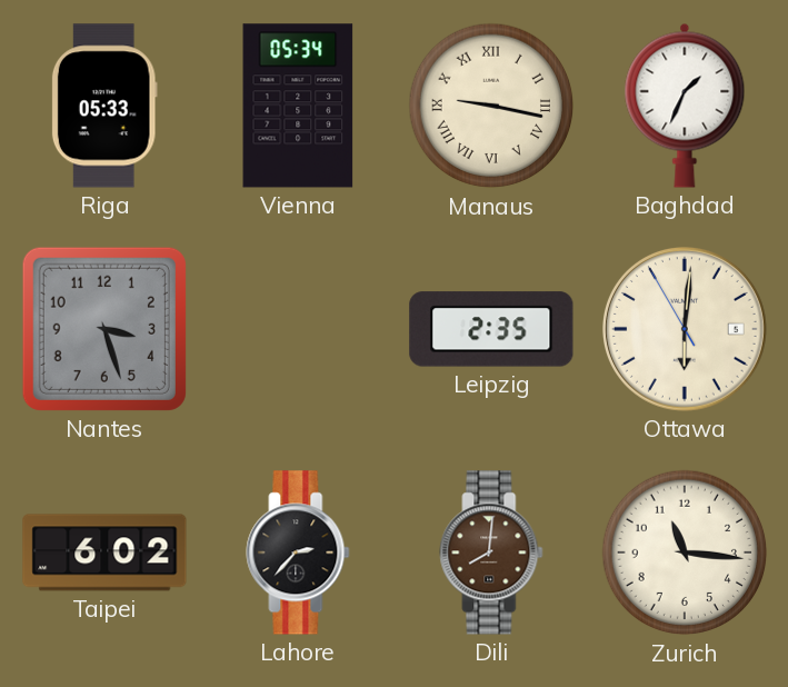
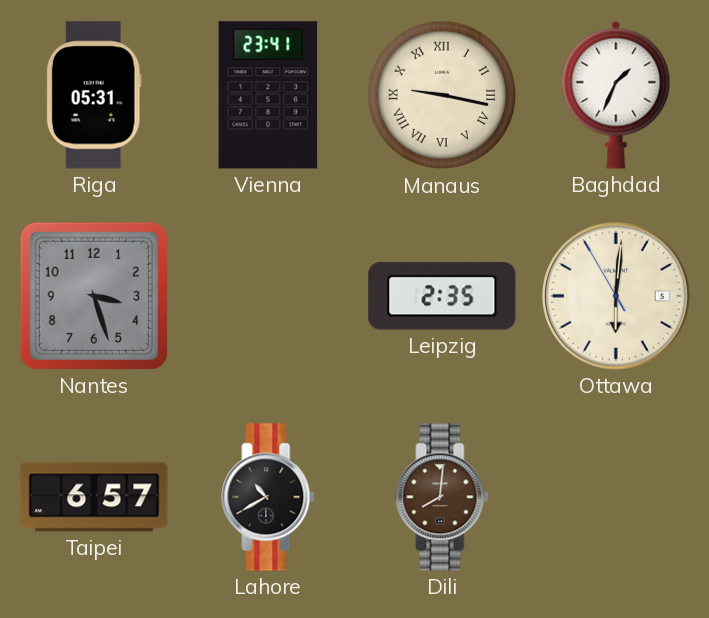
Riga: 05:33 -> 05:31 (94, 95)
Vienna: 05:34 -> 23:41 (268, 95)
Taipei: 6:02 -> 6:57 (94, 497)
Lahore: 2:37 -> 10:40 (268, 497)
Zurich: 11:16 -> none (685, 552)
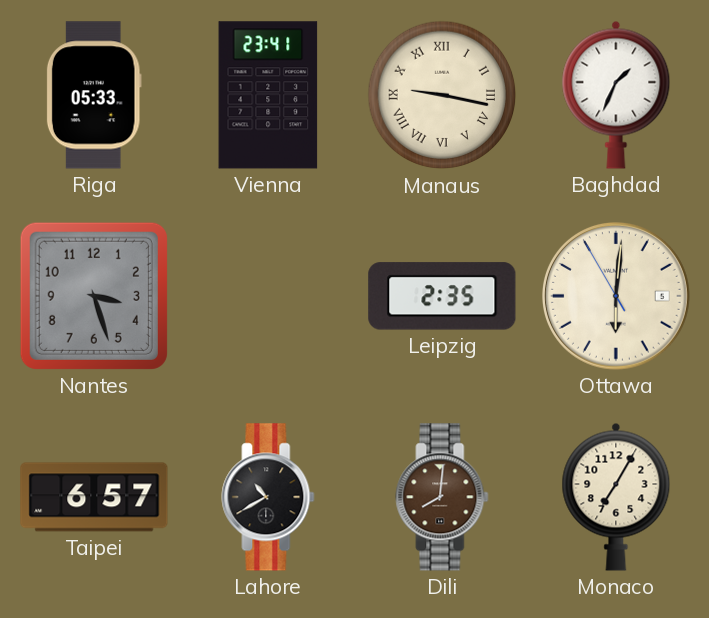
Riga: 05:31 -> 05:33 (94, 95)
Monaco: none -> 7:05 (616, 497)
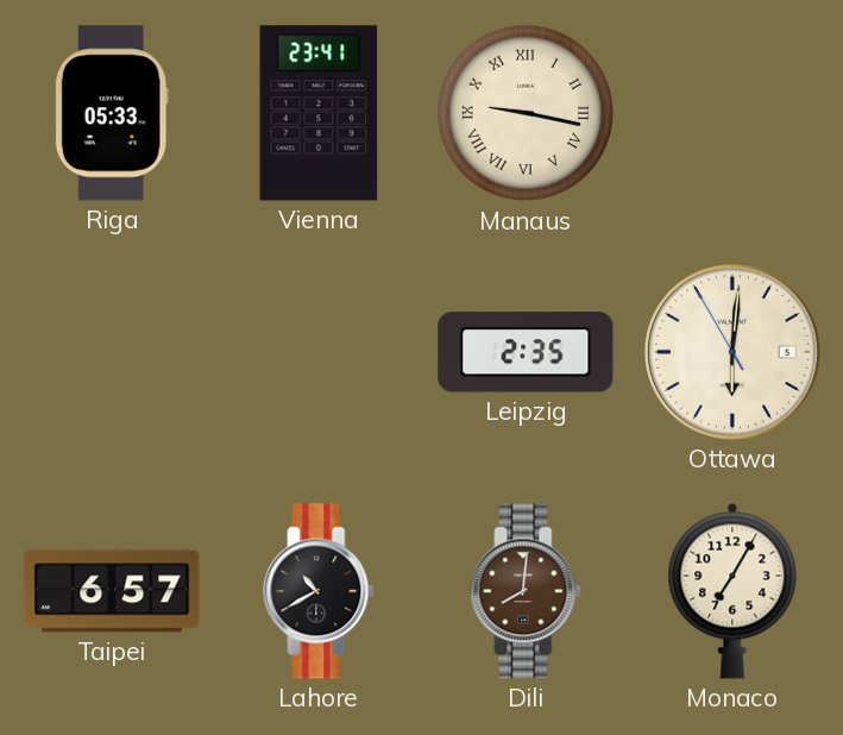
Baghdad: 1:34 -> none (616, 95)
Nantes: 3:27 -> none (94, 296)
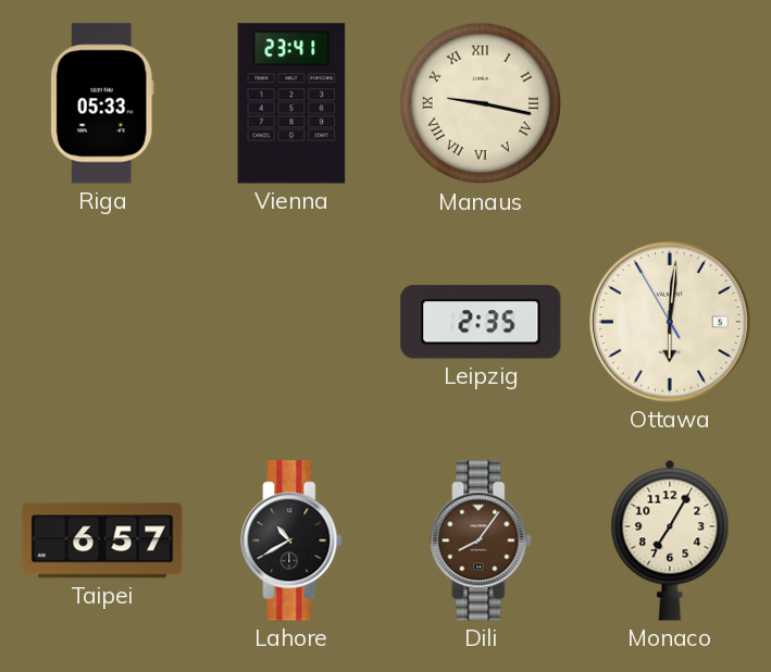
Dili: 8:01 -> 8:06 (481, 540)
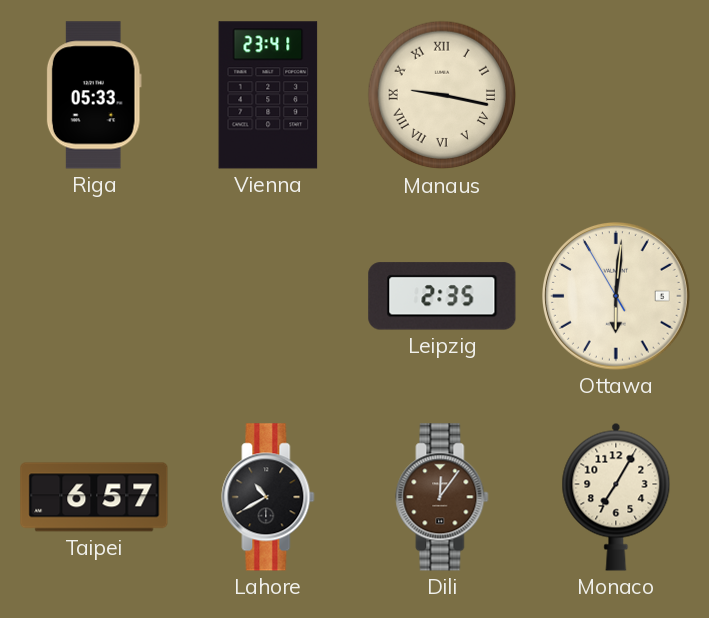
Dili: 8:06 -> 12:06 (442, 497)
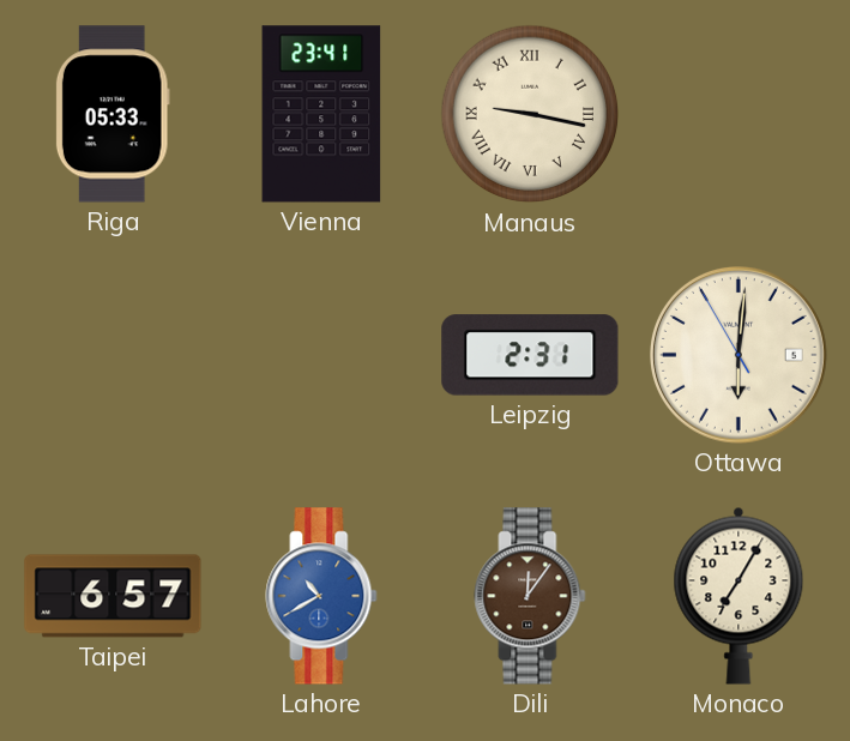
Leipzig: 2:35 -> 2:31 (530, 355)
Lahore dial: black -> blue (321, 596)
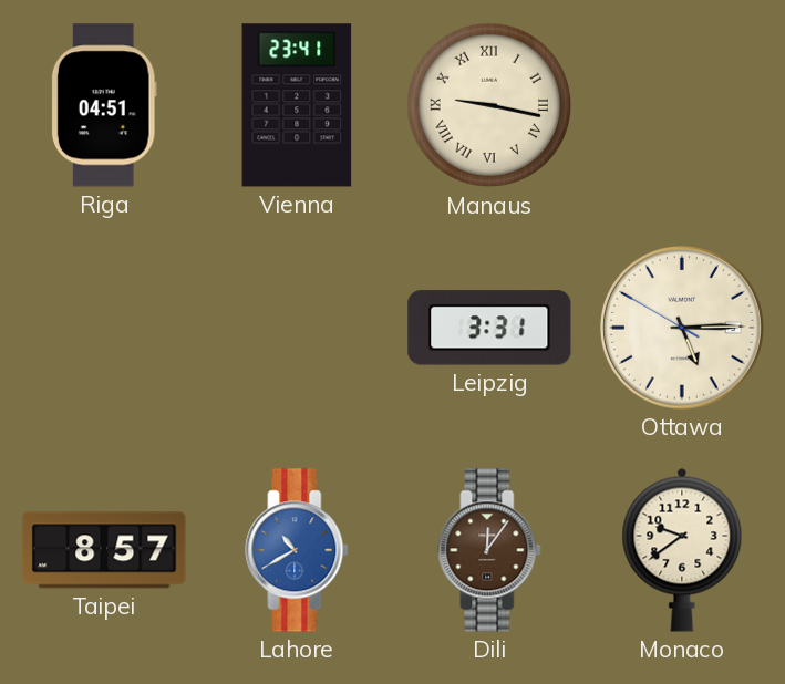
Riga: 05:33 -> 04:51 (104, 105)
Leipzig: 2:31 -> 3:31 (489, 328)
Ottawa: 6:00 -> 5:14 (683, 329)
Taipei: 6:57 -> 8:57 (104, 550)
Monaco: 7:05 -> 9:39 (682, 550)
